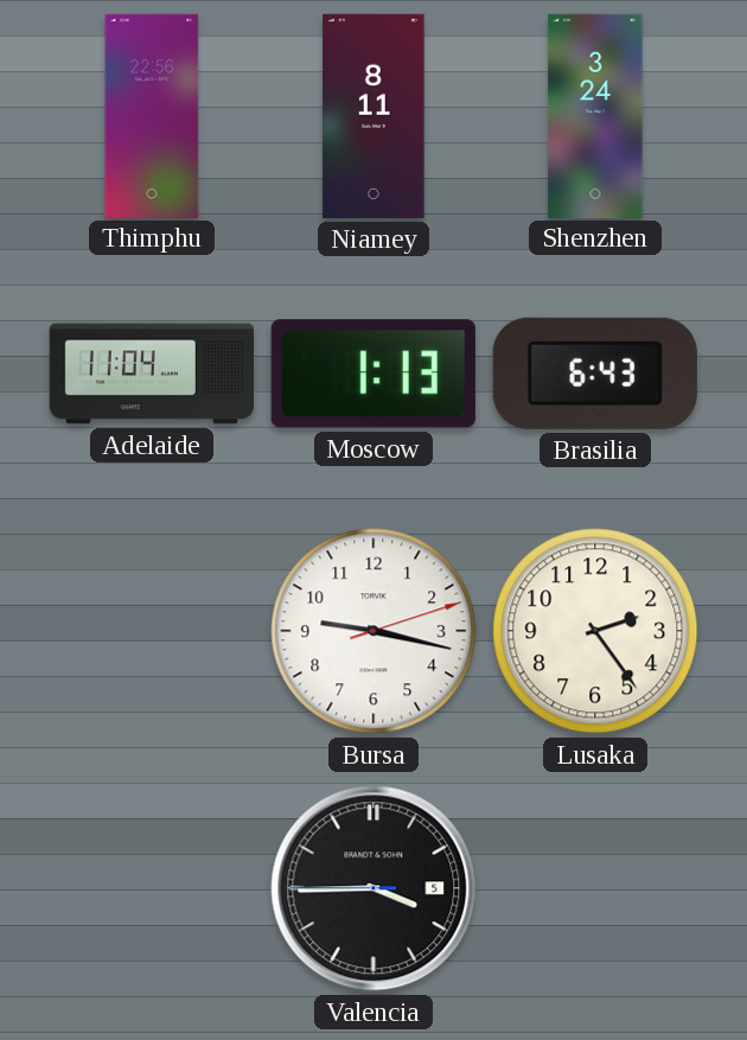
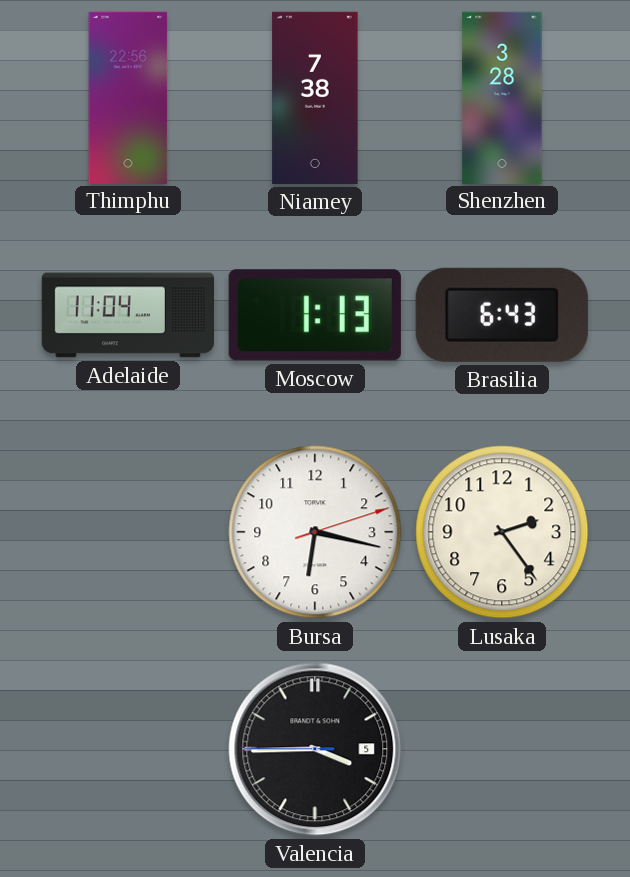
Niamey: 8:11 -> 7:38 (315, 98)
Shenzhen: 3:24 -> 3:28 (502, 97)
Bursa: 9:17 -> 6:17 (315, 532)
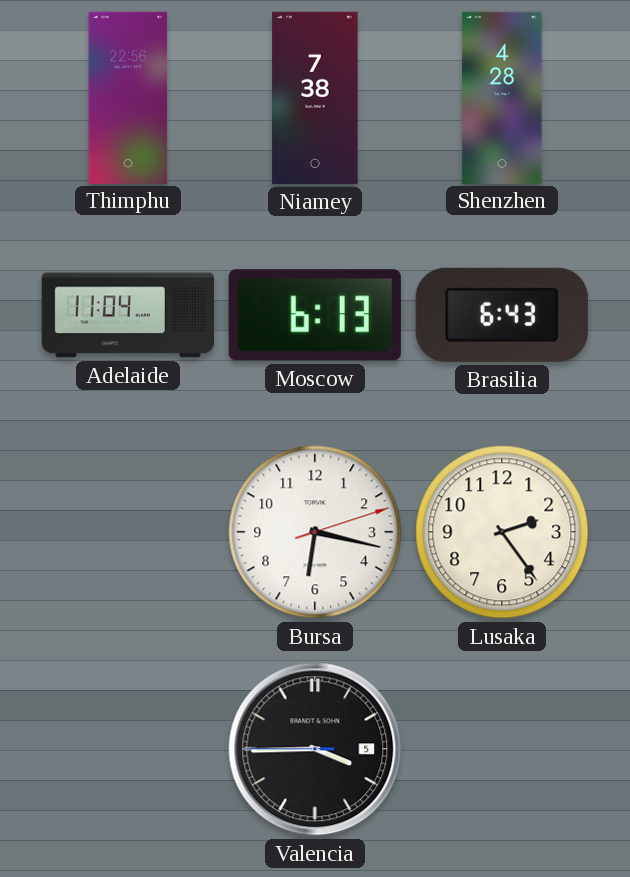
Shenzhen: 3:28 -> 4:28 (502, 97)
Moscow: 1:13 -> 6:13 (315, 315)
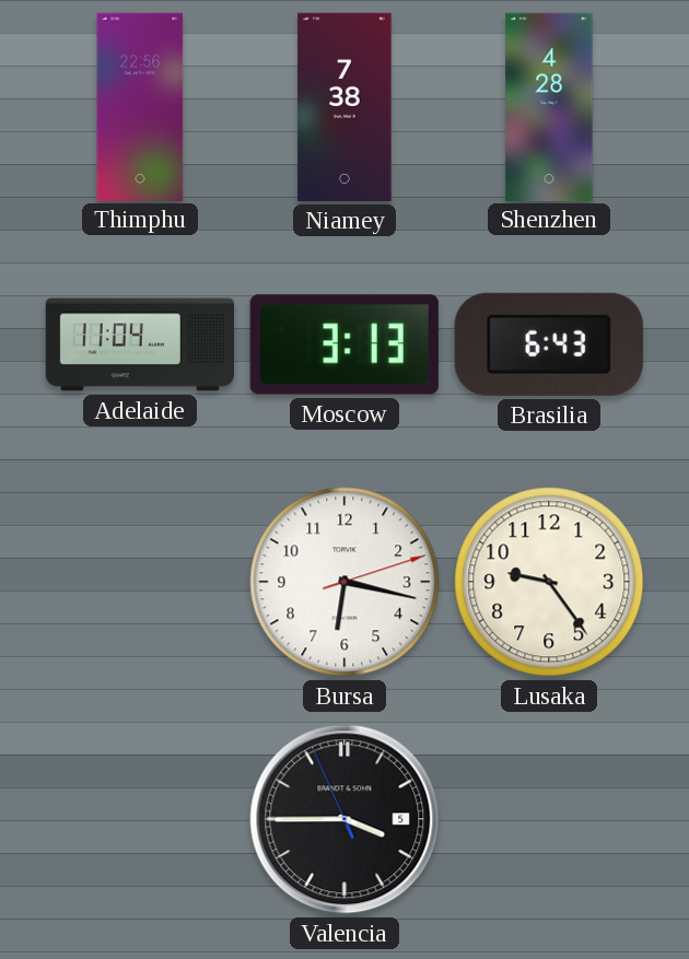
Moscow: 6:13 -> 3:13 (344, 344)
Lusaka: 2:24 -> 9:24 (549, 582)
Valencia: 3:44:45 -> 3:44:56 (344, 819)
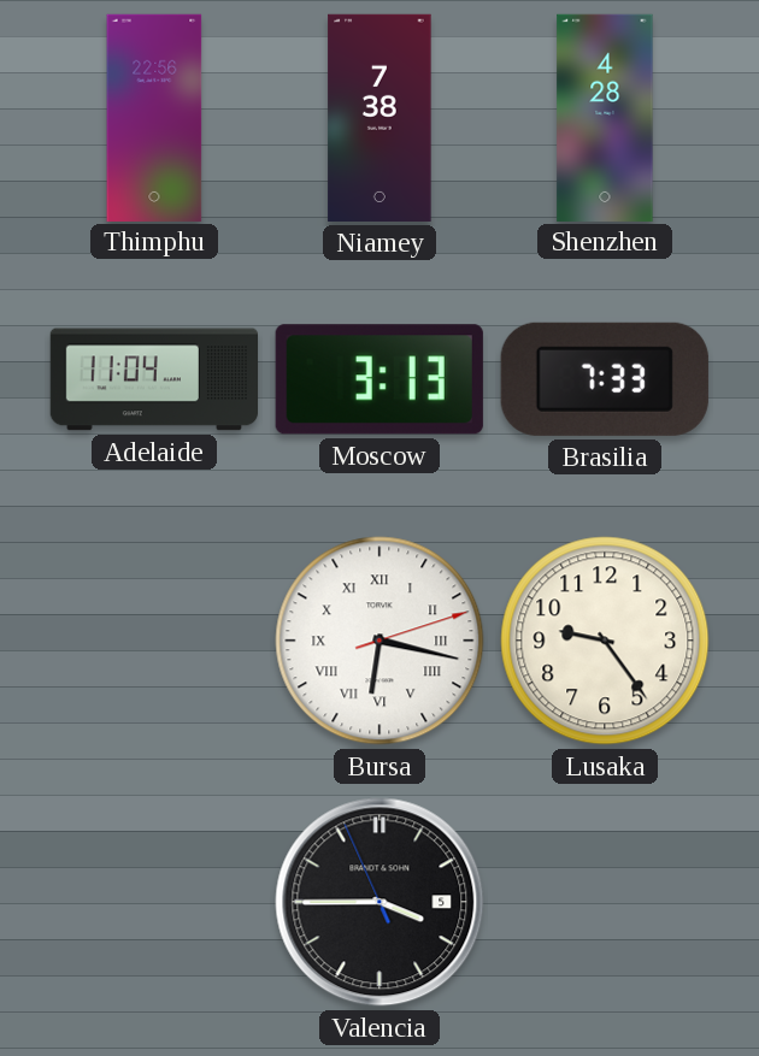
Brasilia: 6:43 -> 7:33 (605, 379)
Bursa numerals: Arabic -> Roman (379, 641)
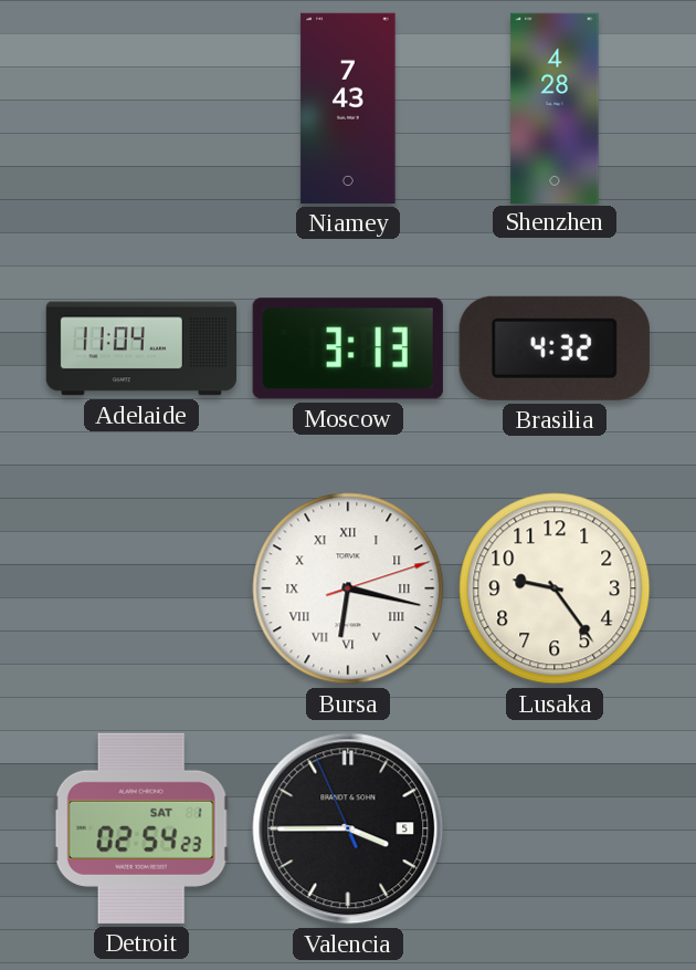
Thimphu: 22:56 -> none (154, 117)
Niamey: 7:38 -> 7:43 (348, 108)
Brasilia: 7:33 -> 4:32 (555, 348)
Detroit: none -> 02:54 (141, 828)
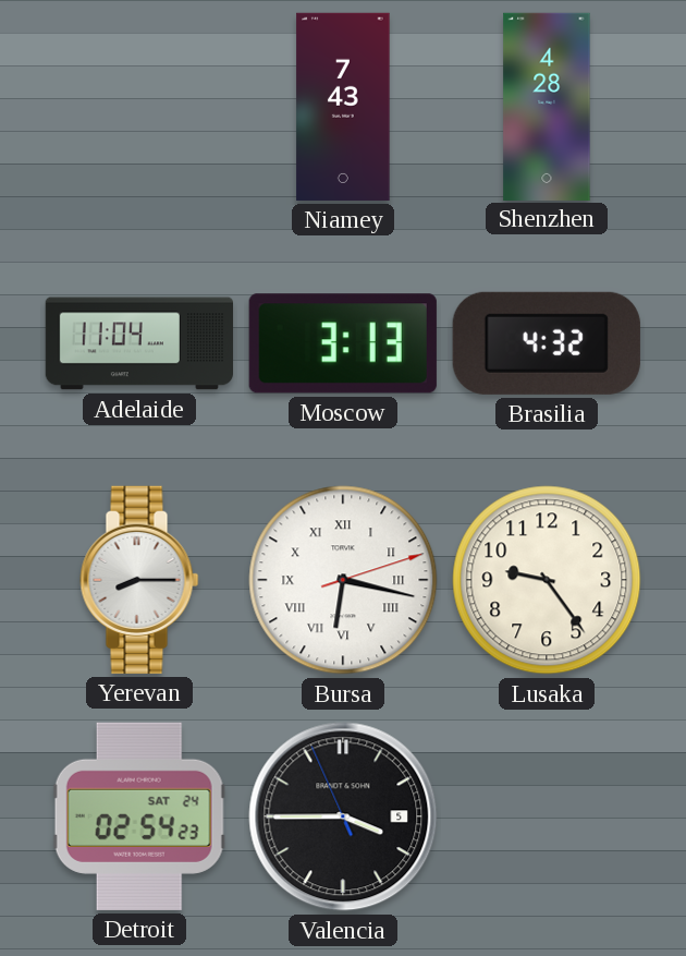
Yerevan: none -> 8:15 (139, 580)
Detroit date: SAT 1 -> SAT 24 (139, 816)
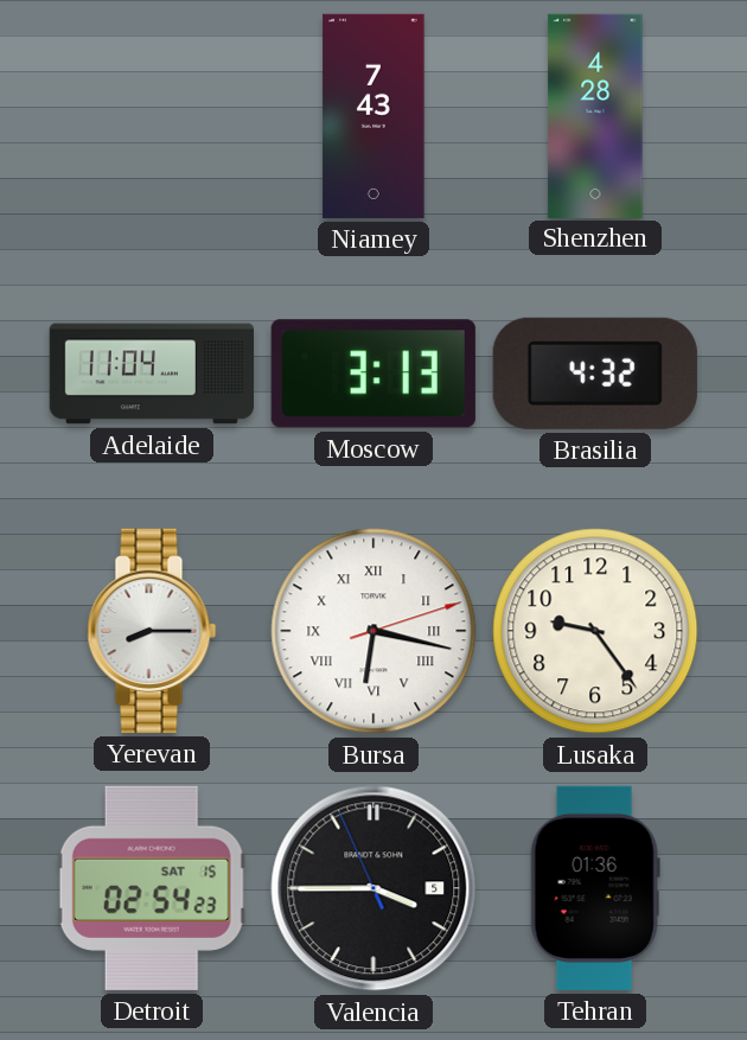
Detroit date: SAT 24 -> SAT 15 (152, 888)
Tehran: none -> 01:36 (595, 888)
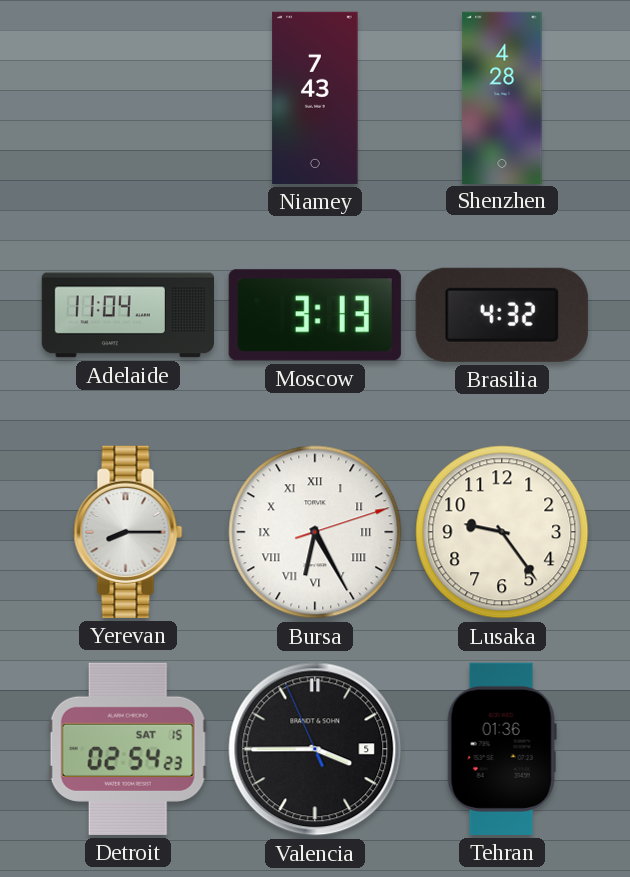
Bursa: 6:17 -> 6:25 (315, 532)
